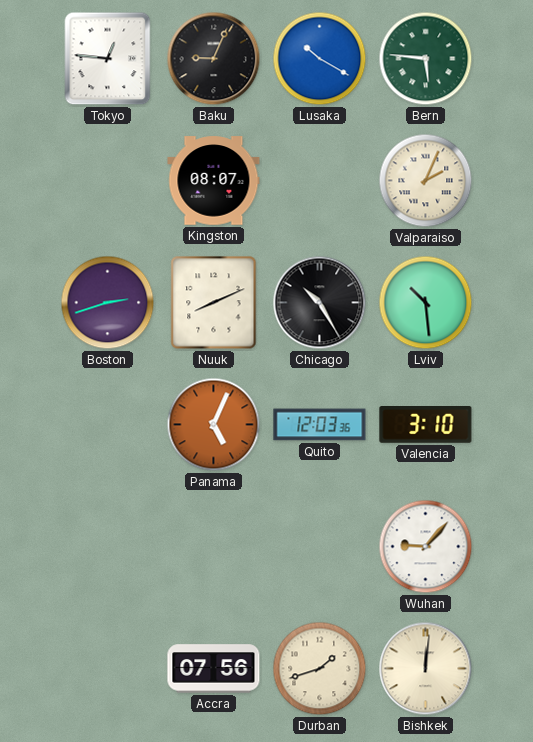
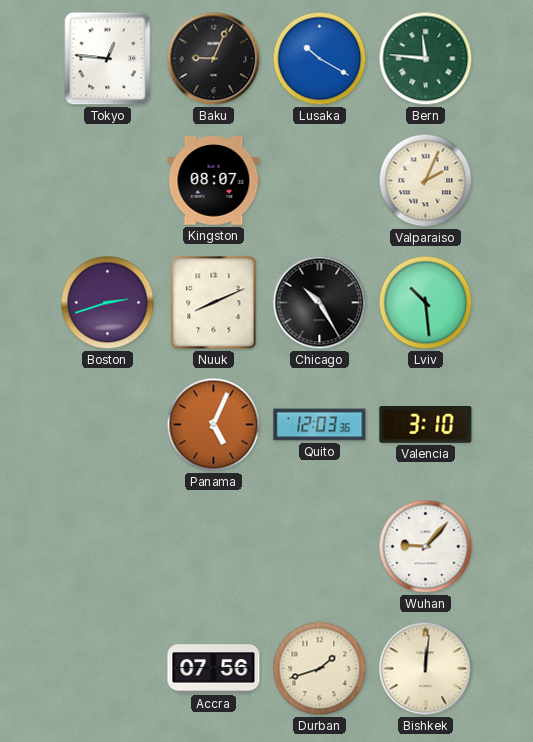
Bern: 5:46 -> 11:46 (426, 59)
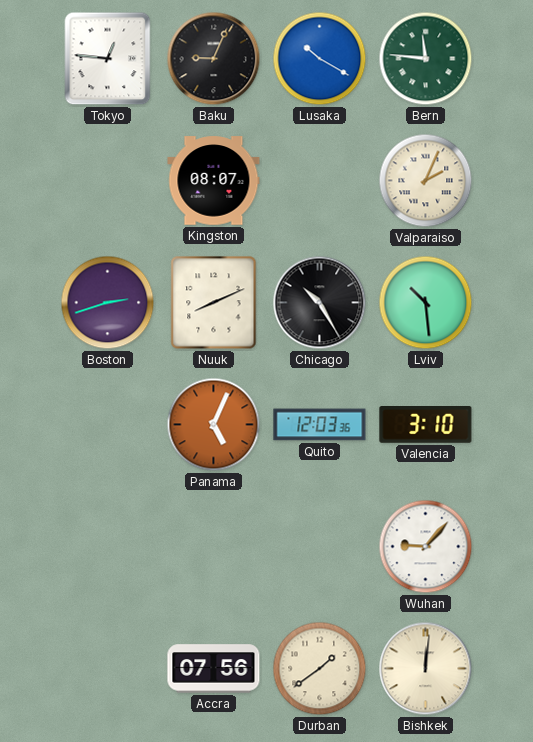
Durban: 1:42 -> 1:39 (320, 669)
